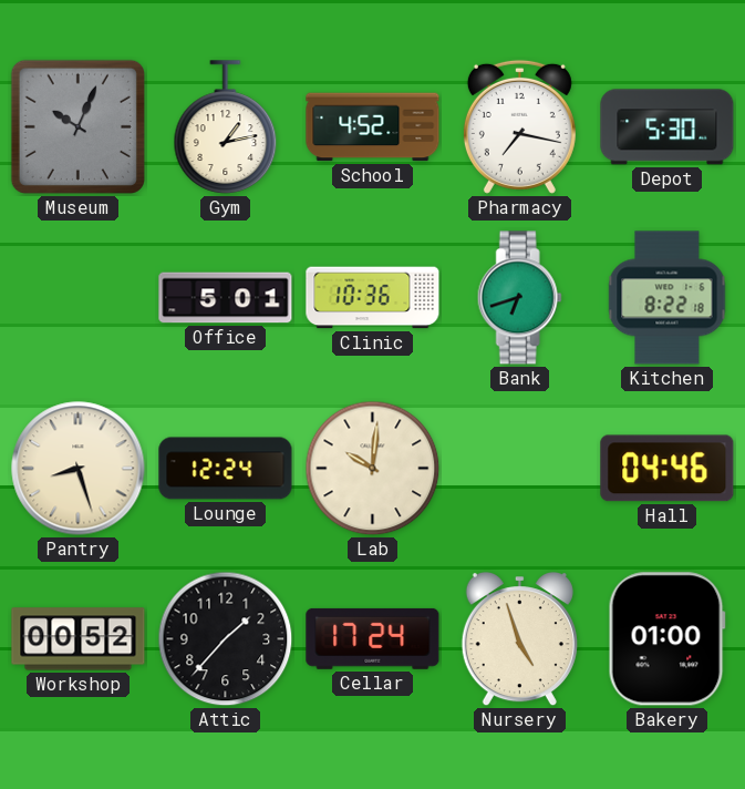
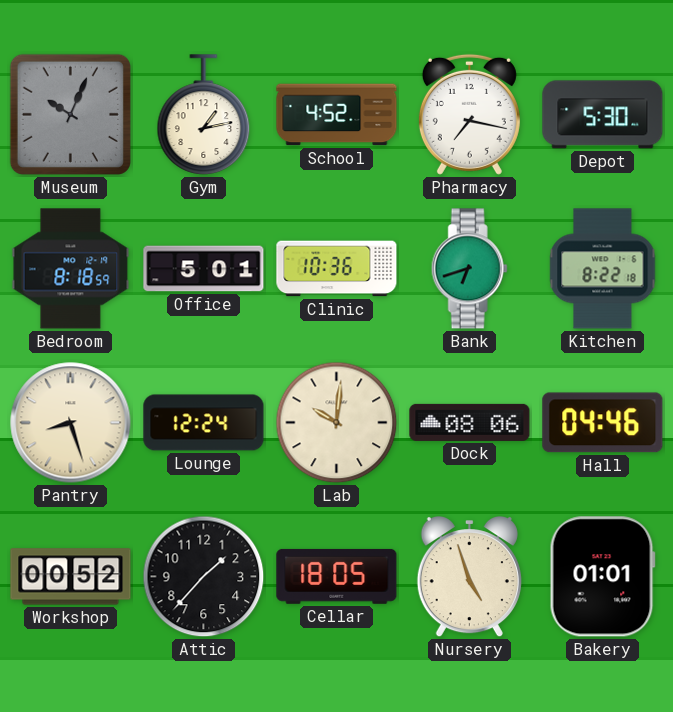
Bedroom: none -> 8:18 (71, 269)
Dock: none -> 08:06 (470, 422)
Cellar: 17:24 -> 18:05 (337, 576)
Bakery: 01:00 -> 01:01 (602, 577)
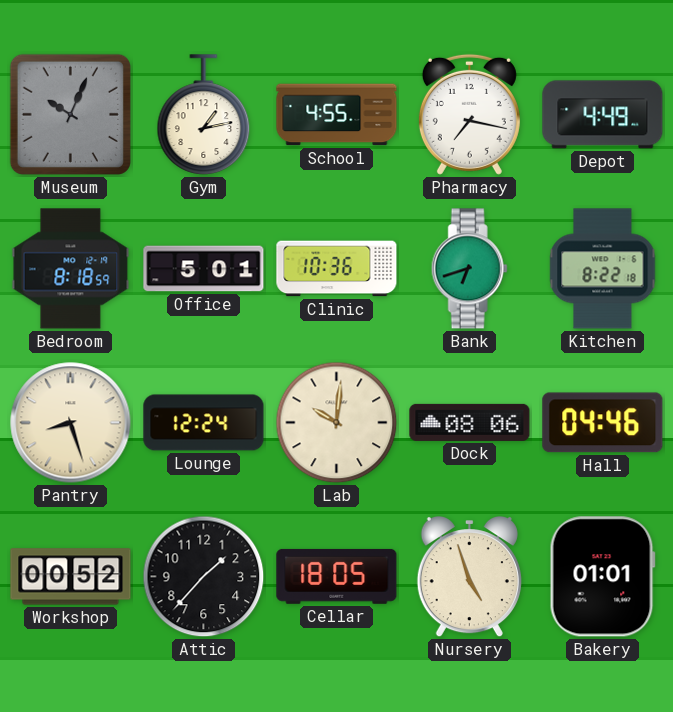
School: 4:52 -> 4:55 (337, 115)
Depot: 5:30 -> 4:49 (603, 115)
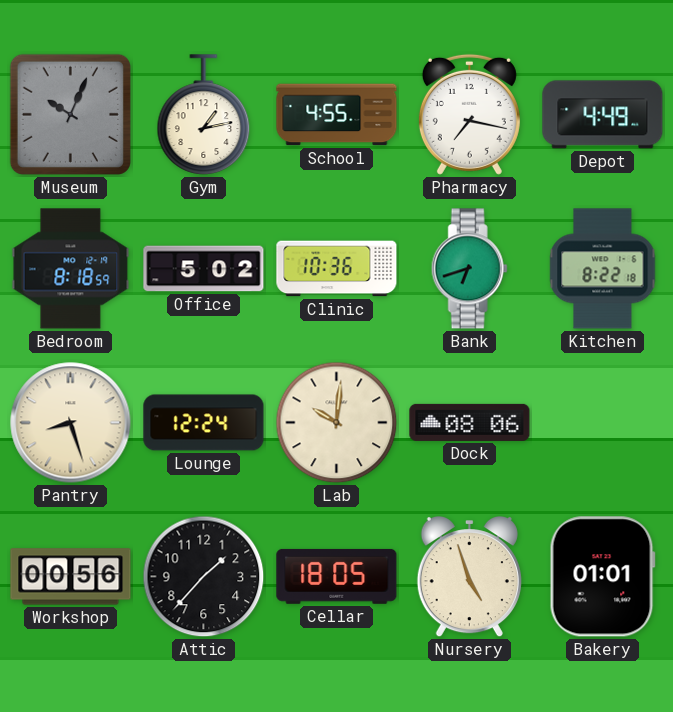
Office: 5:01 -> 5:02 (204, 269)
Hall: 04:46 -> none (603, 423)
Workshop: 00:52 -> 00:56 (71, 577)
